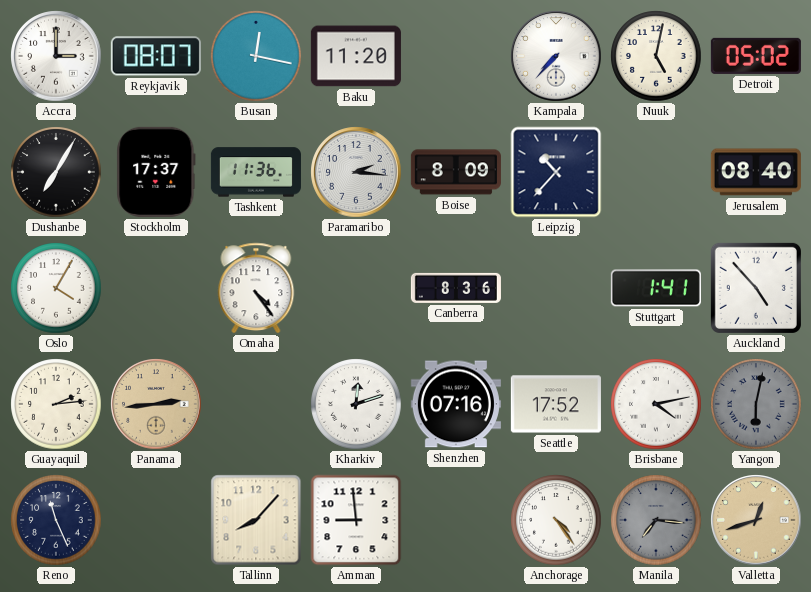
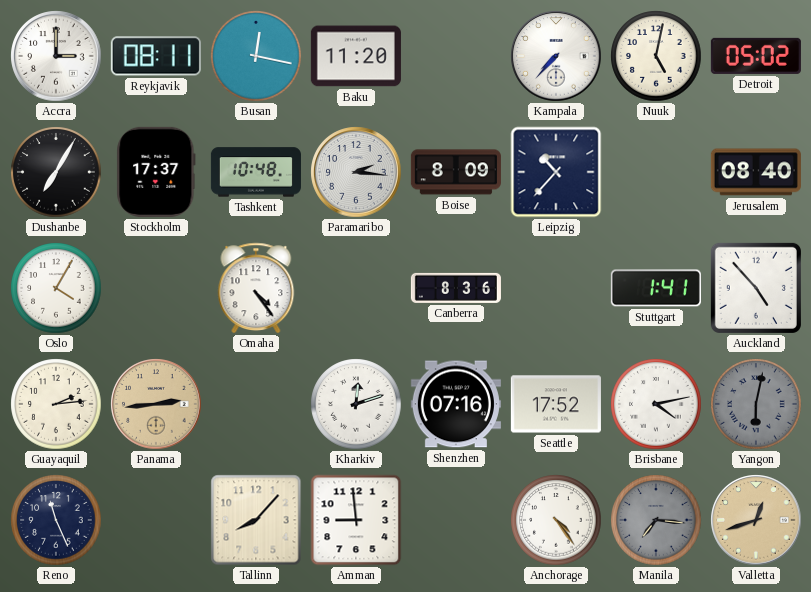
Reykjavik: 08:07 -> 08:11 (156, 56)
Tashkent: 11:36 -> 10:48 (256, 172)
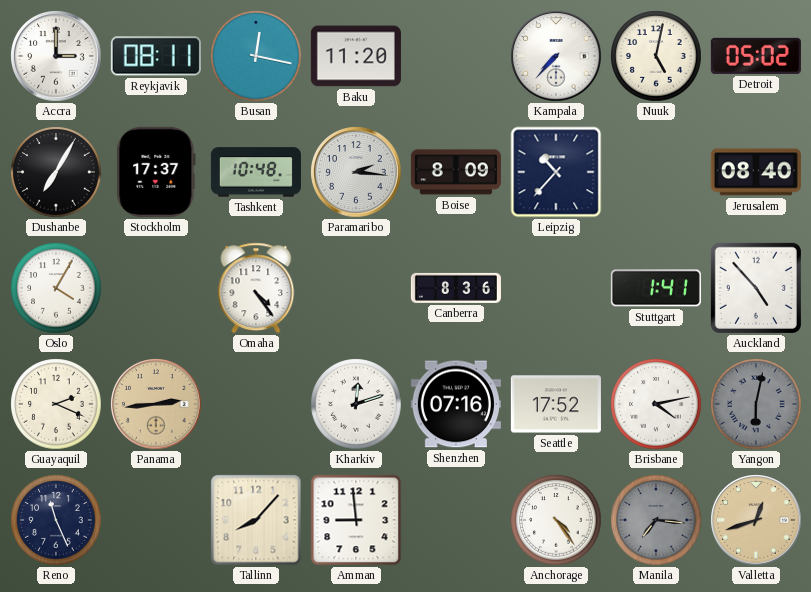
Guayaquil: 2:14 -> 2:19 (56, 404)
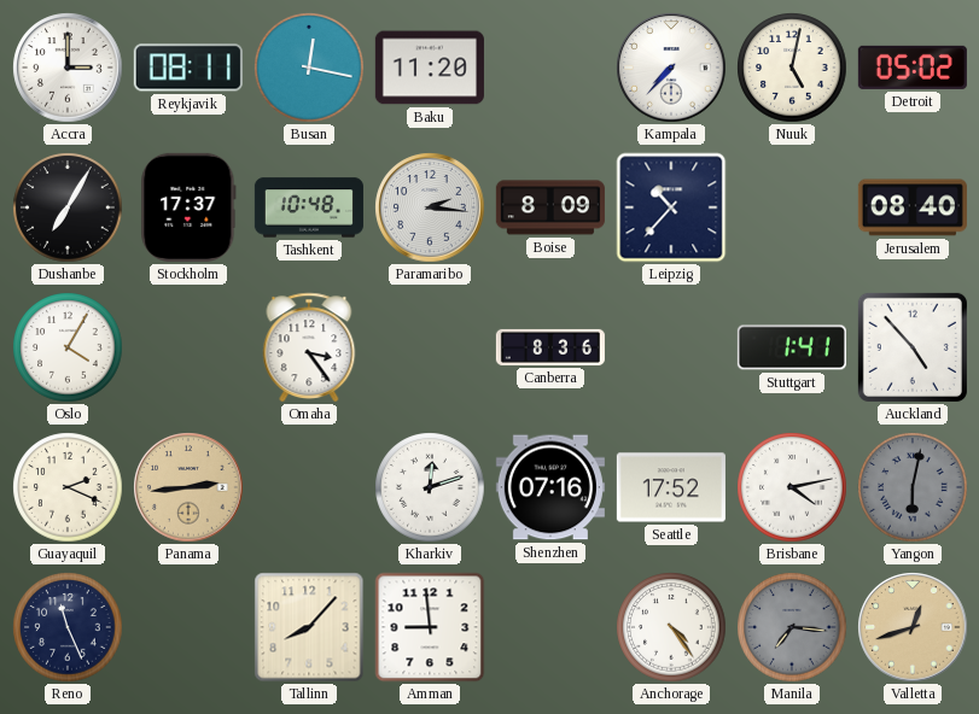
Omaha: 4:24 -> 3:24 (309, 347)
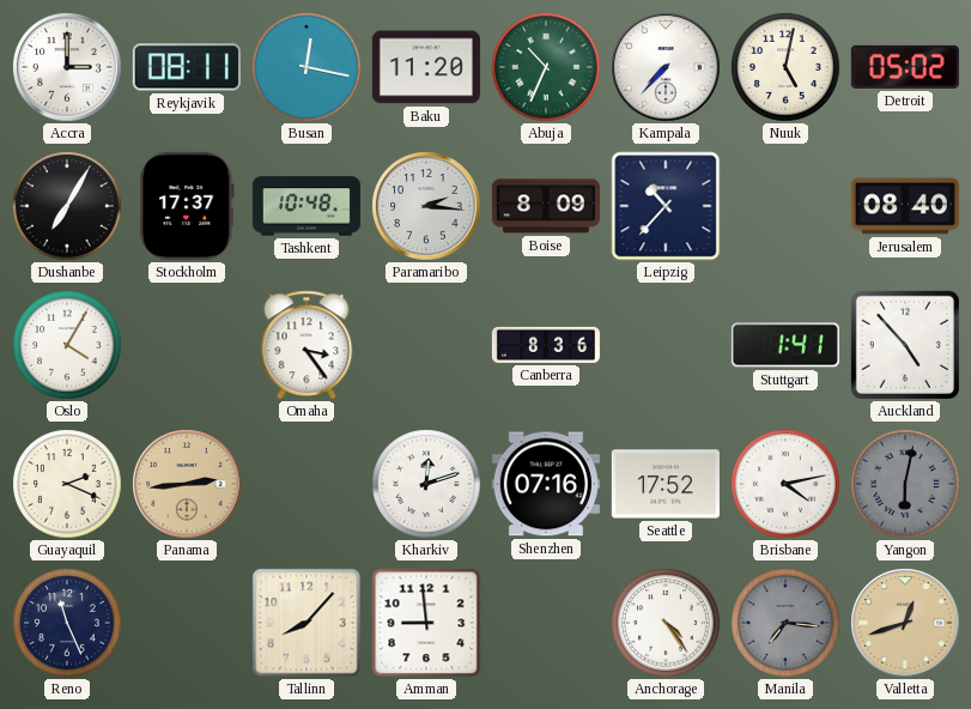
Abuja: none -> 10:34 (546, 67)
